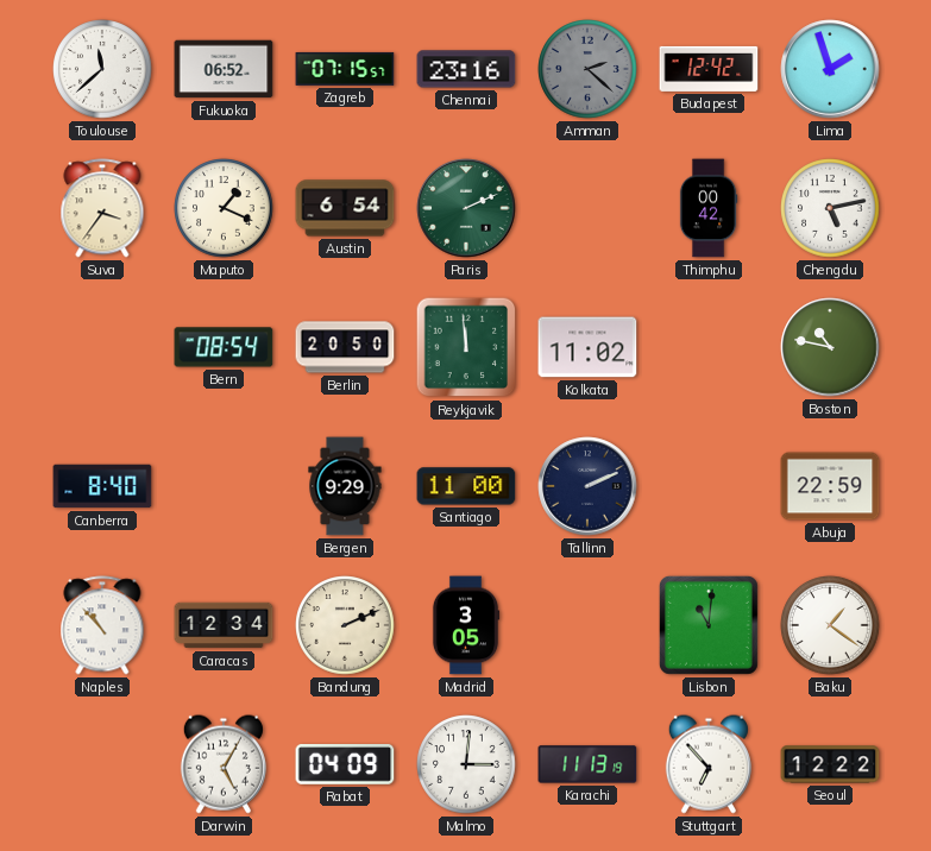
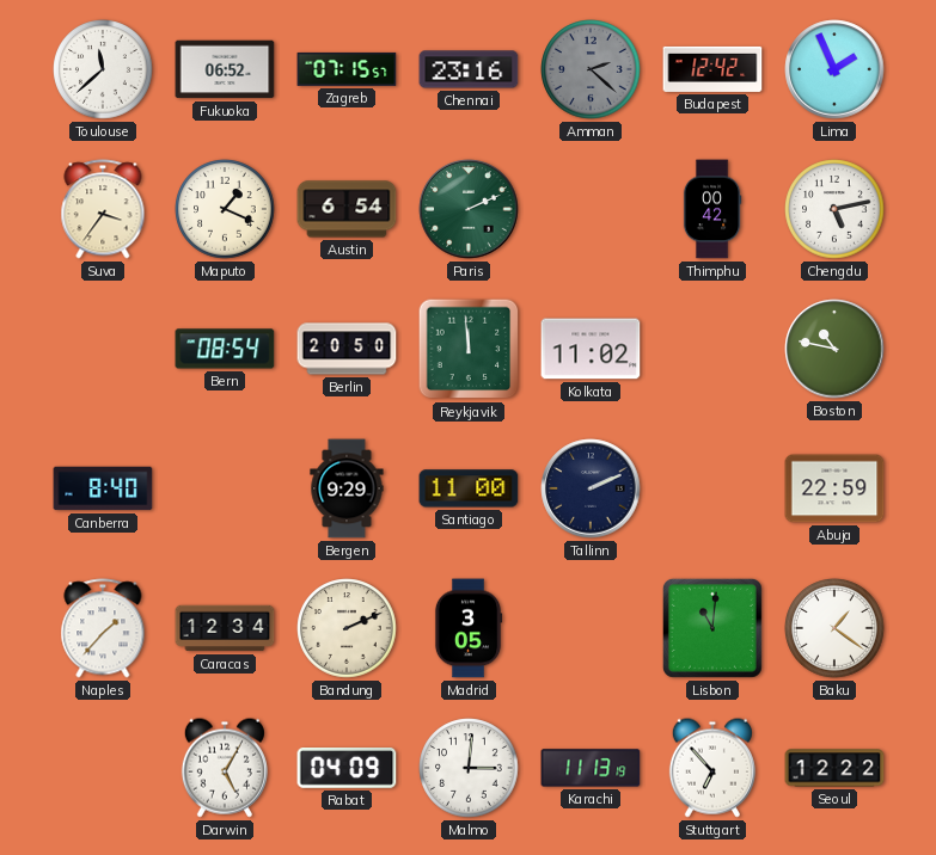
Lima: 1:57 -> 1:56 (834, 69)
Naples: 10:53 -> 1:37 (103, 628)
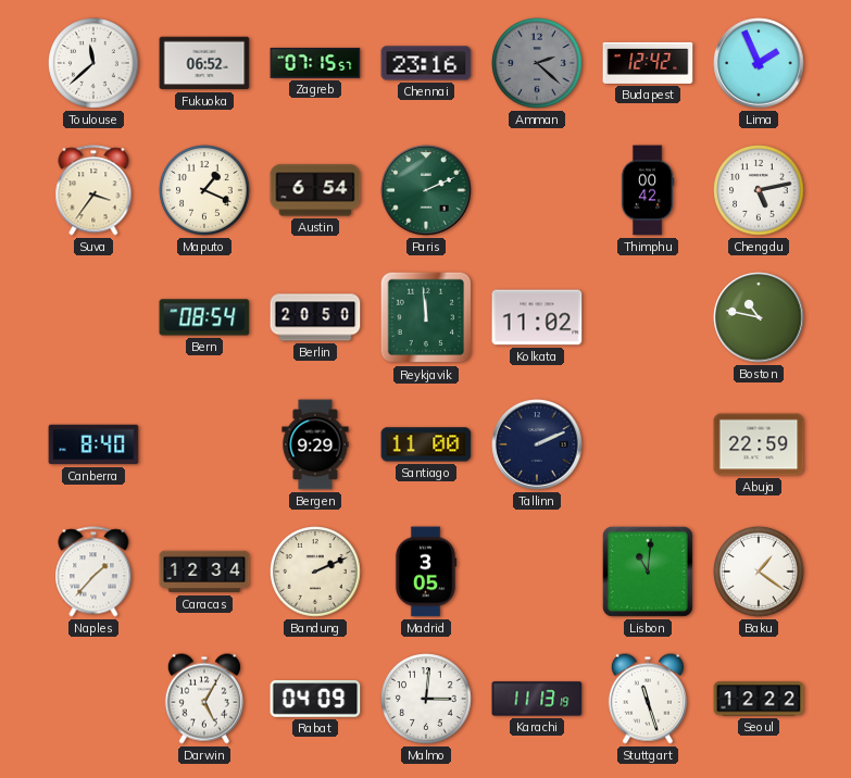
Stuttgart: 6:53 -> 11:27 (648, 699)
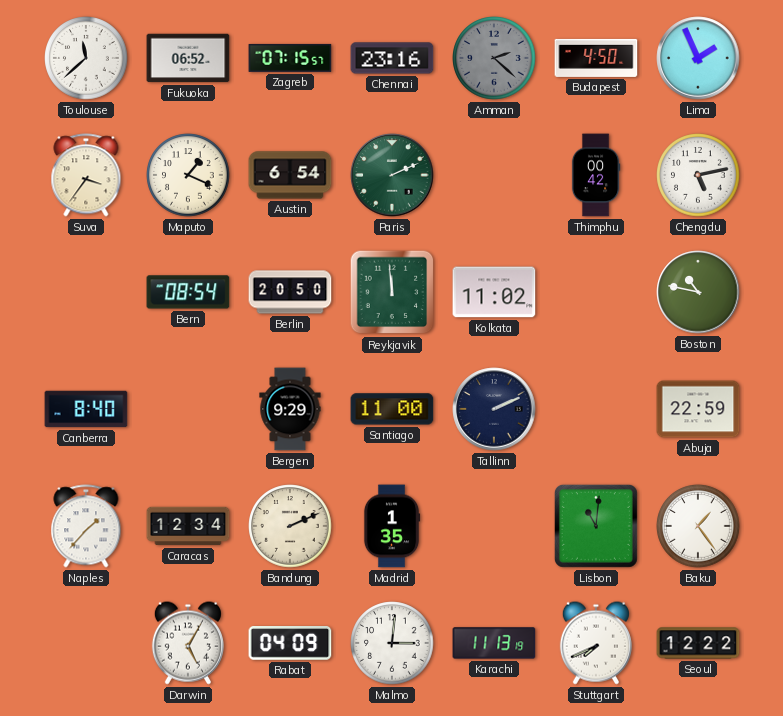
Budapest: 12:42 -> 4:50 (596, 58)
Madrid: 3:05 -> 1:35 (392, 526)
Baku: 1:21 -> 1:24 (698, 526)
Stuttgart: 11:27 -> 7:41 (596, 643)
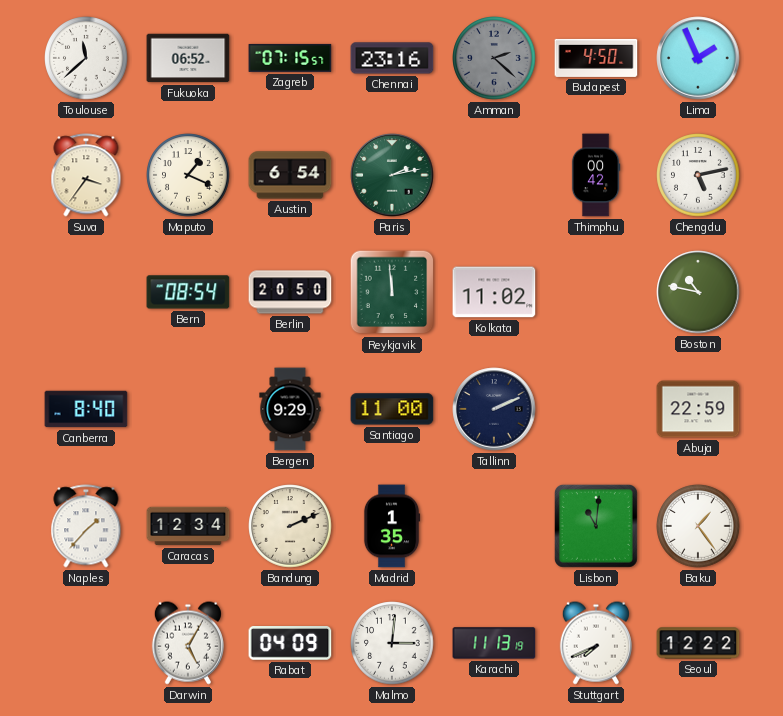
Paris: 2:11 -> 2:13 (392, 175)
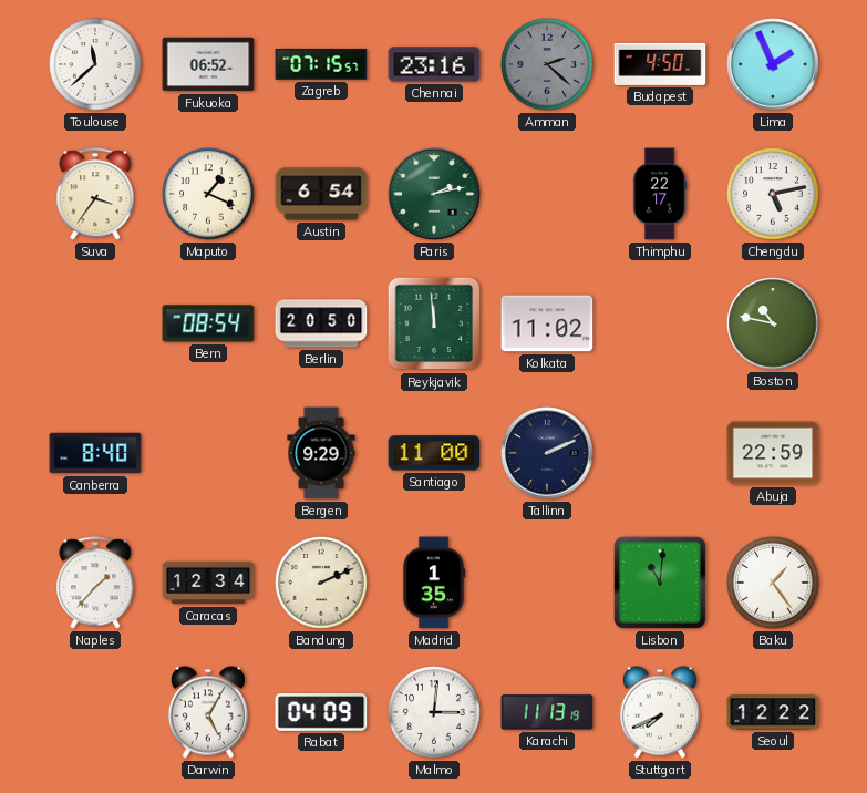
Thimphu: 00:42 -> 22:17 (660, 194)
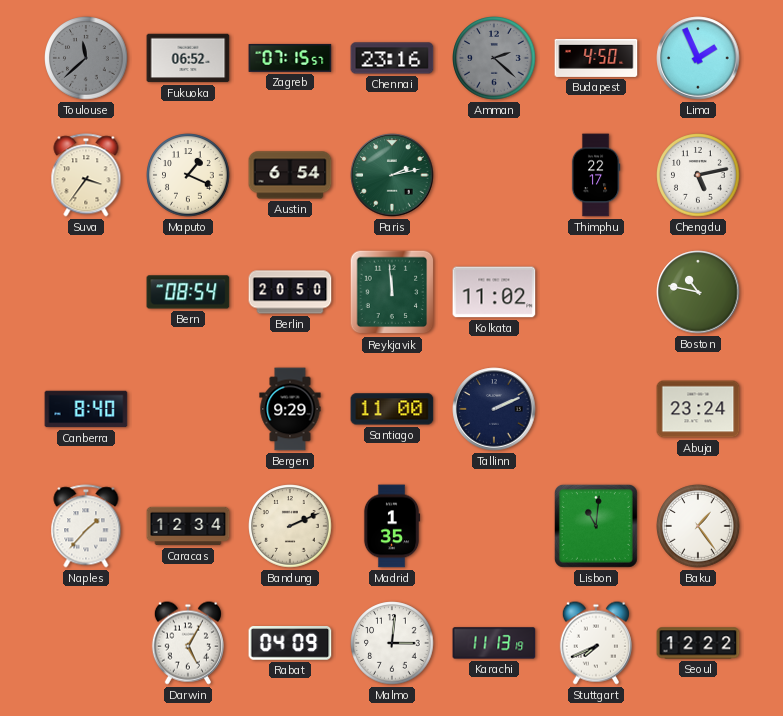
Toulouse dial: white -> grey (86, 58)
Abuja: 22:59 -> 23:24 (698, 409)
